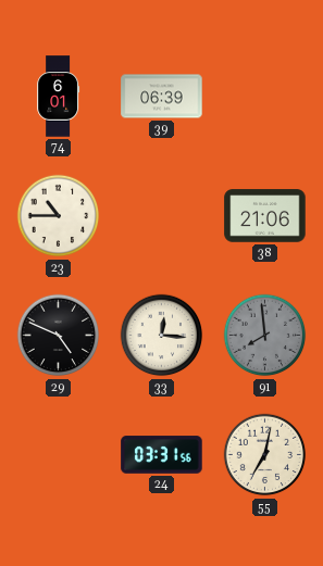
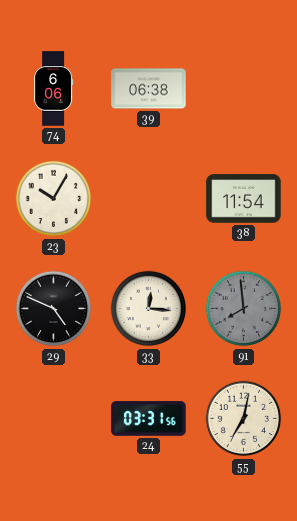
74: 6:01 -> 6:06 (54, 89)
39: 06:39 -> 06:38 (149, 89)
23: 10:45 -> 10:05 (54, 199)
38: 21:06 -> 11:54 (244, 199)
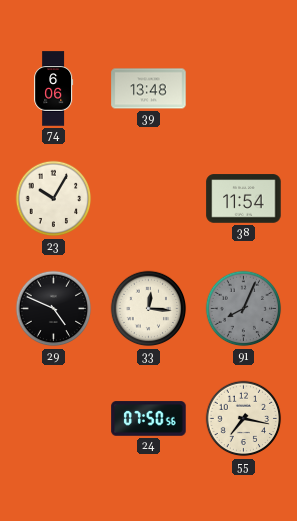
39: 06:38 -> 13:48 (149, 89)
91: 7:59 -> 8:04 (244, 309)
24: 03:31 -> 07:50 (149, 419)
55: 7:02 -> 7:17 (244, 419)
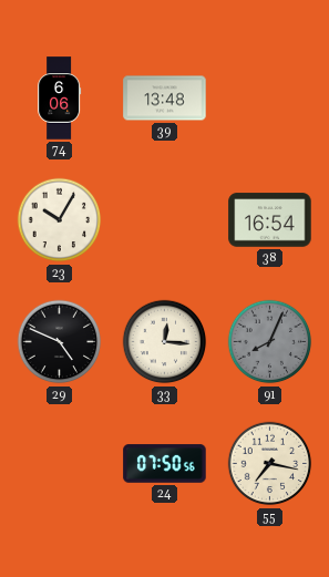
38: 11:54 -> 16:54 (270, 220)
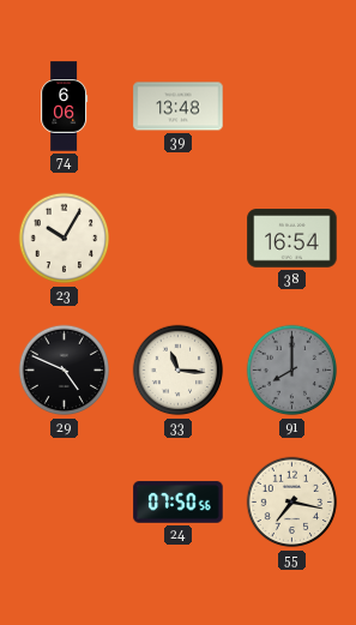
33: 12:16 -> 11:16 (179, 371)
91: 8:04 -> 8:00 (292, 371)
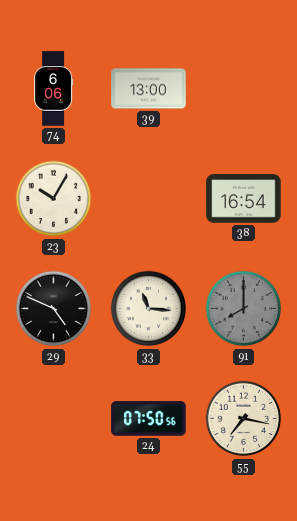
39: 13:48 -> 13:00 (149, 89)
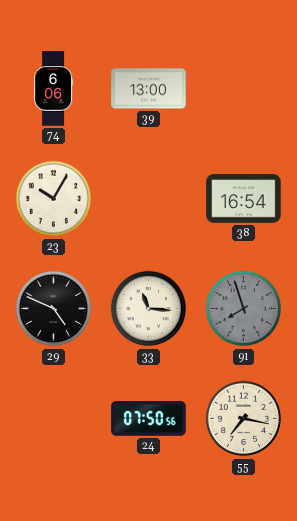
91: 8:00 -> 7:57 (244, 309)
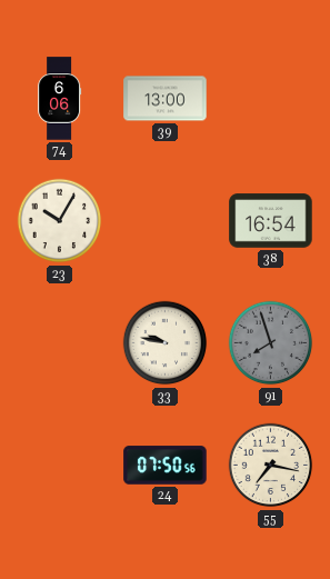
29: 4:49 -> none (54, 309)
33: 11:16 -> 9:47 (166, 343)
